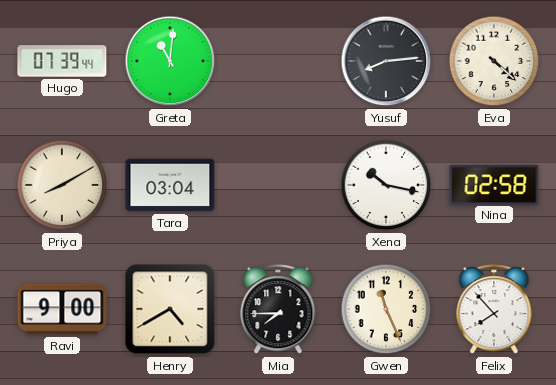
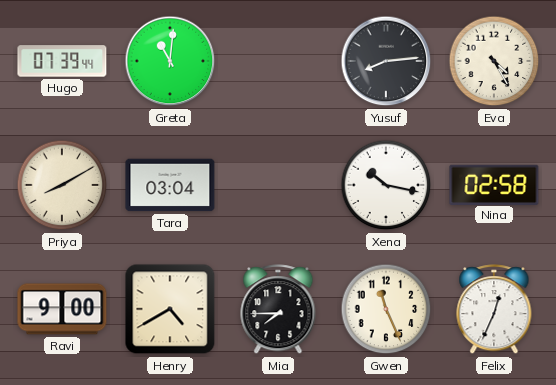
Eva: 4:22 -> 4:25 (494, 61)
Felix: 7:53 -> 12:34 (494, 310)
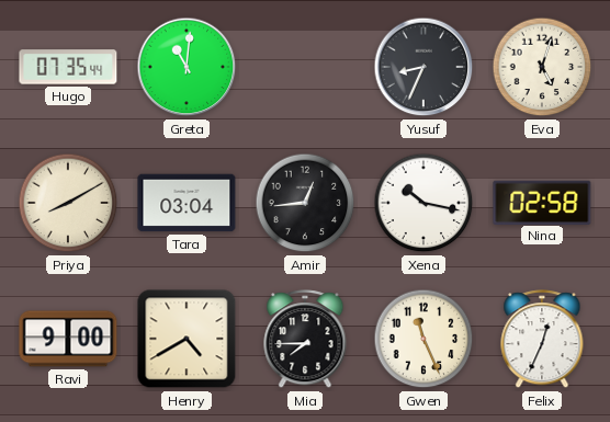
Hugo: 07:39 -> 07:35 (68, 67)
Yusuf: 8:14 -> 8:34 (423, 67)
Eva: 4:25 -> 5:03 (542, 67)
Amir: none -> 12:44 (305, 203)
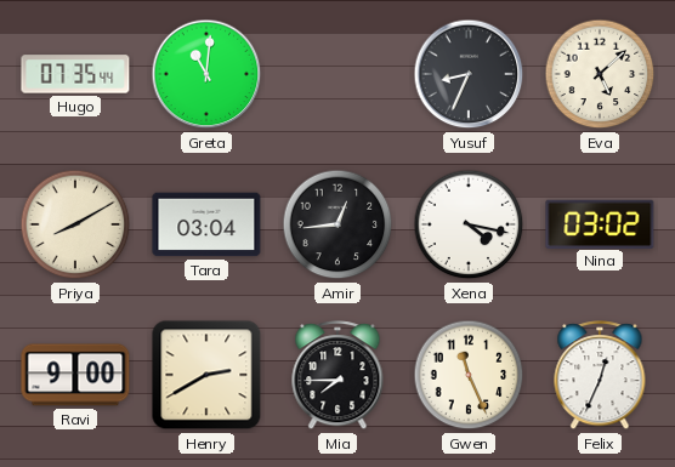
Eva: 5:03 -> 5:08 (600, 74)
Xena: 10:17 -> 4:17 (469, 224)
Nina: 02:58 -> 03:02 (600, 223)
Henry: 4:40 -> 2:40 (206, 375)
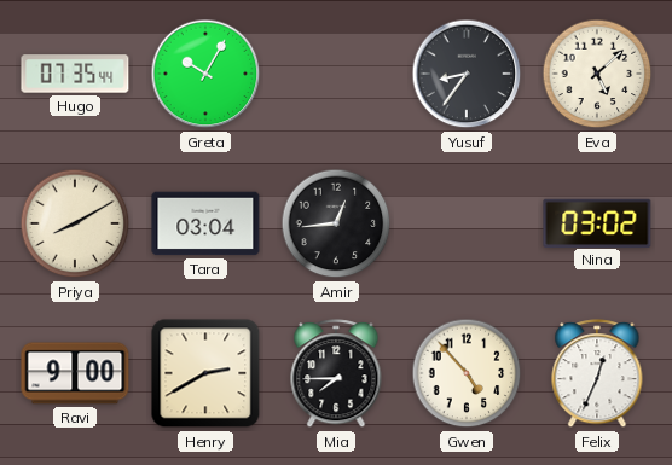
Greta: 11:01 -> 10:05 (205, 74)
Yusuf: 8:34 -> 8:36 (467, 74)
Xena: 4:17 -> none (469, 224)
Gwen: 11:26 -> 4:53 (467, 373)
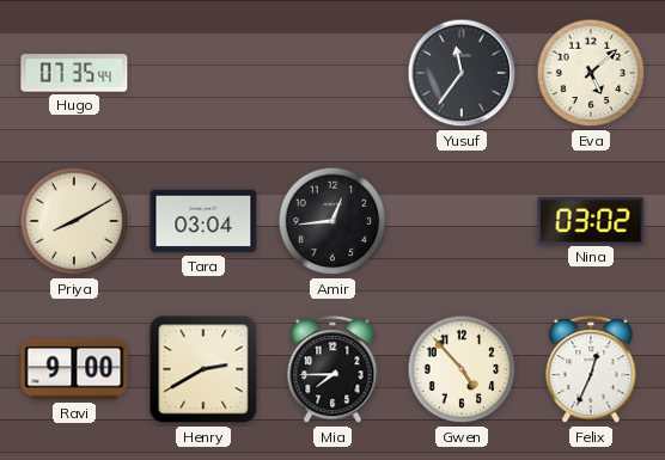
Greta: 10:05 -> none (205, 74)
Yusuf: 8:36 -> 11:36 (462, 73)
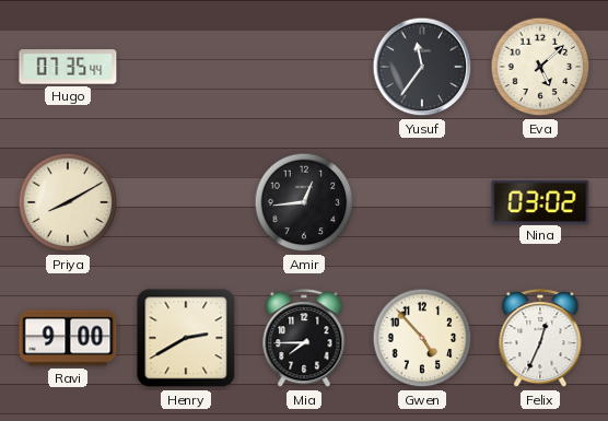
Tara: 03:04 -> none (203, 221)
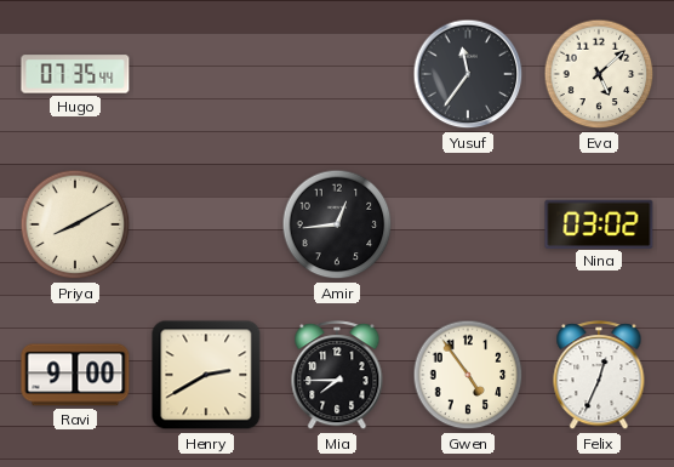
Gwen: 4:53 -> 4:54 (468, 375)
